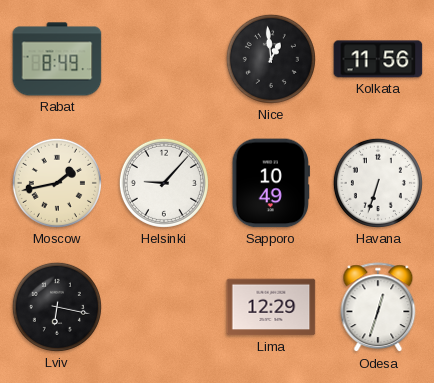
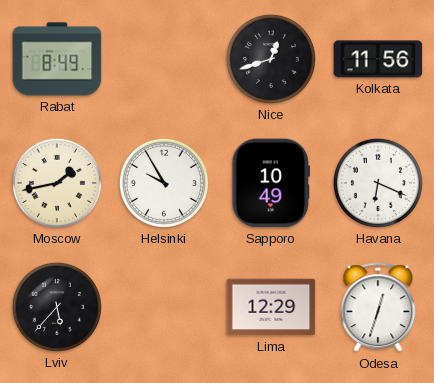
Nice: 12:59 -> 12:42 (271, 59)
Helsinki: 9:07 -> 9:55 (164, 183)
Havana: 6:33 -> 6:19 (378, 183)
Lviv: 6:17 -> 5:37 (57, 307)
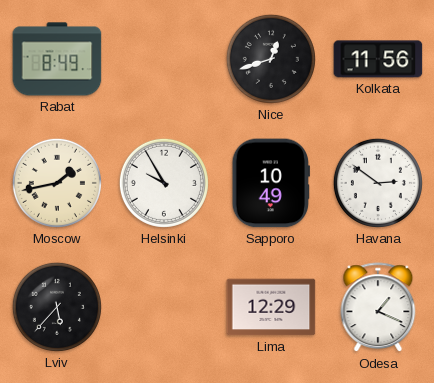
Havana: 6:19 -> 2:51 (378, 183)
Odesa: 12:33 -> 1:19 (378, 308)
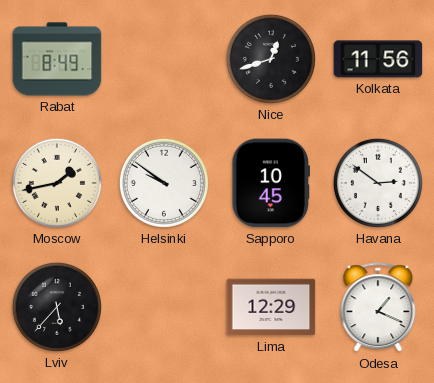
Helsinki: 9:55 -> 9:51 (164, 183)
Sapporo: 10:49 -> 10:45 (270, 183)
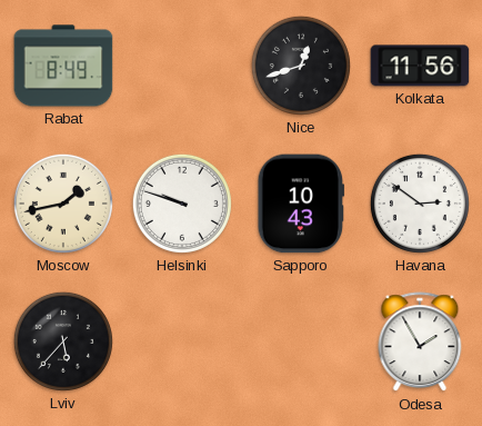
Helsinki: 9:51 -> 9:48 (182, 204)
Sapporo: 10:45 -> 10:43 (300, 204)
Lima: 12:29 -> none (271, 307)
Odesa: 1:19 -> 1:55 (420, 343)
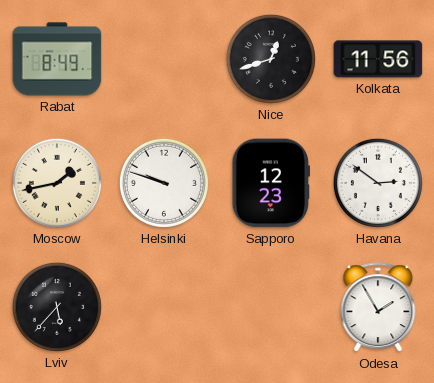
Sapporo: 10:43 -> 12:23 (270, 183)
